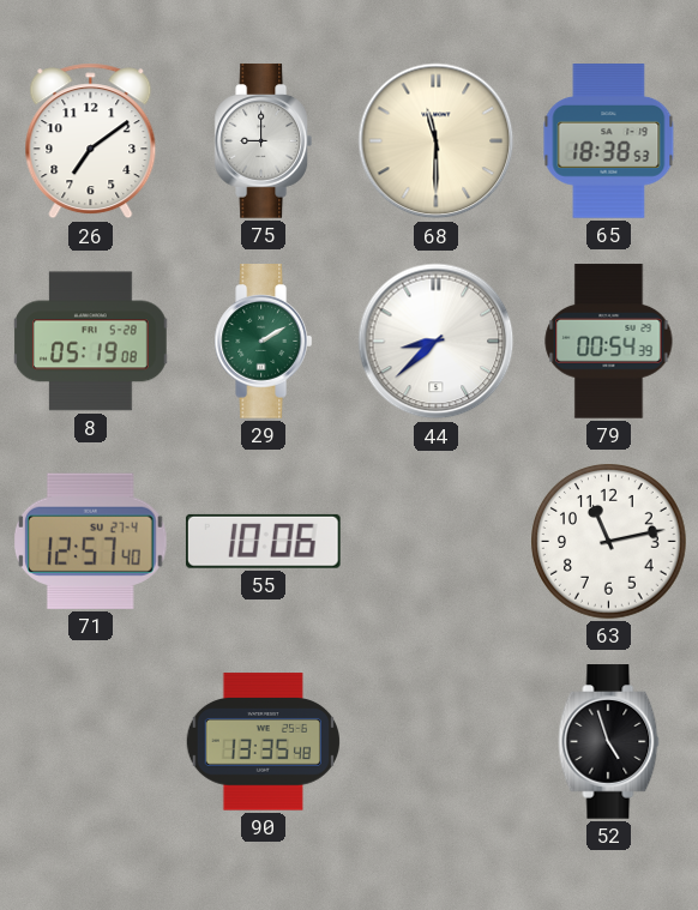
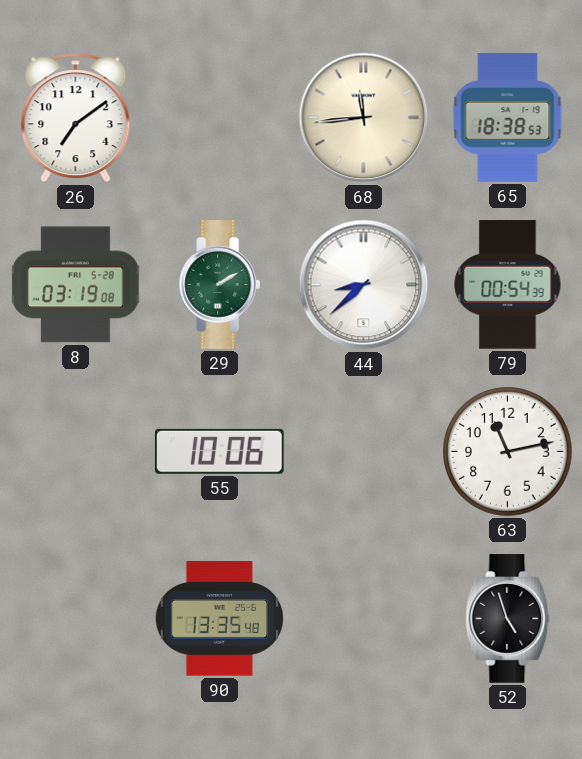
75: 9:00 -> none (263, 141)
68: 11:30 -> 11:44 (364, 118)
8: 05:19 -> 03:19 (76, 285)
71: 12:57 -> none (91, 541)
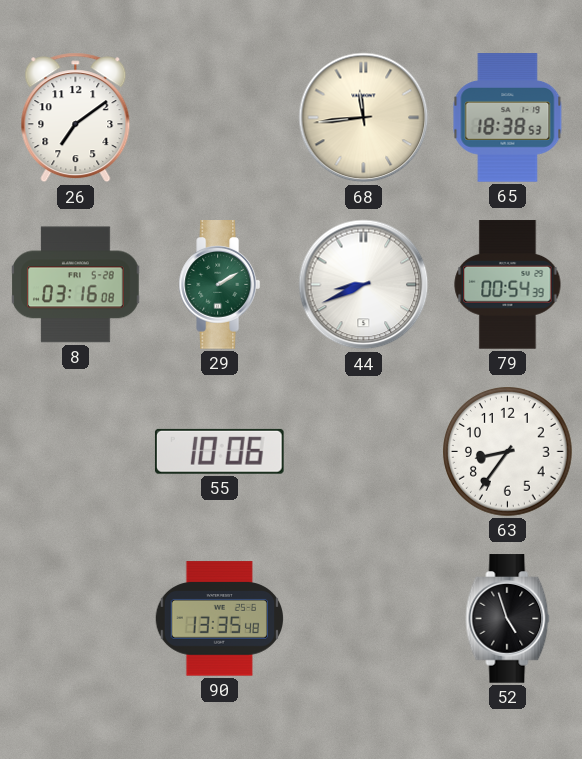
8: 03:19 -> 03:16 (76, 285)
44: 8:38 -> 8:41 (364, 285)
63: 11:13 -> 8:36 (508, 452)
